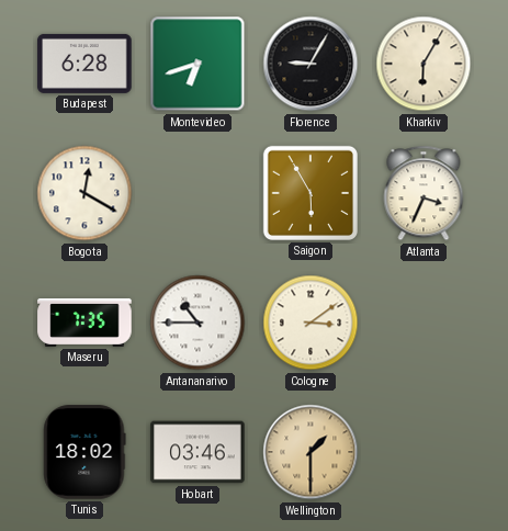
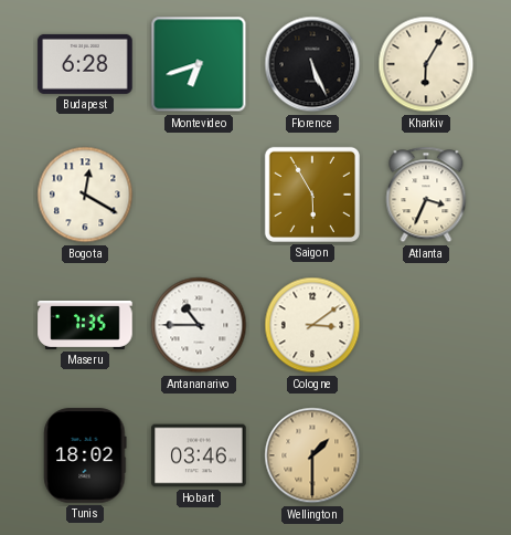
Florence: 9:05 -> 5:26 (312, 64)
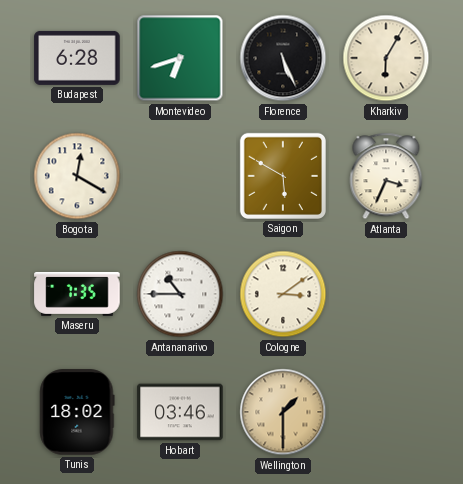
Saigon: 5:55 -> 5:50 (283, 176)
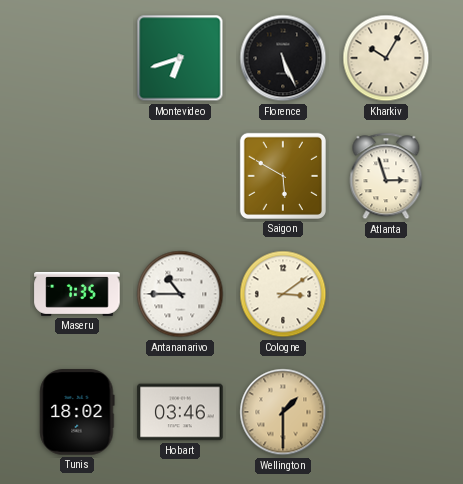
Budapest: 6:28 -> none (77, 58)
Kharkiv: 6:05 -> 10:05 (386, 58)
Bogota: 12:20 -> none (77, 176)
Atlanta: 3:34 -> 2:57 (386, 176)
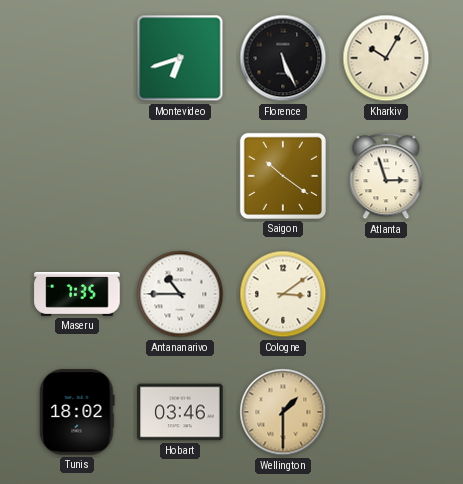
Saigon: 5:50 -> 10:21 (283, 176)
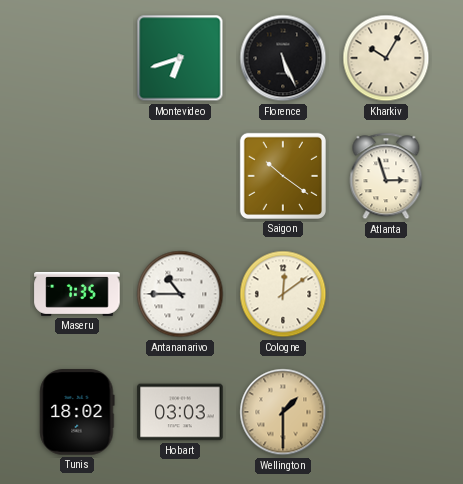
Cologne: 3:09 -> 12:09 (283, 294)
Hobart: 03:46 -> 03:03 (180, 412)
